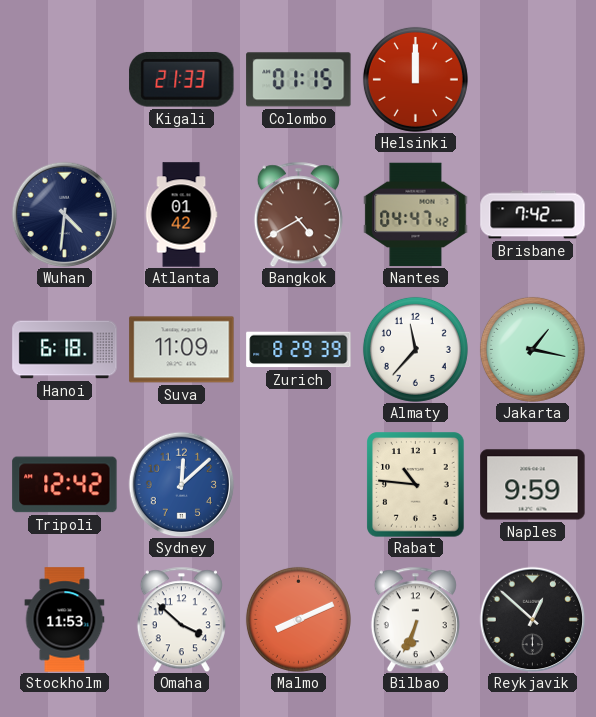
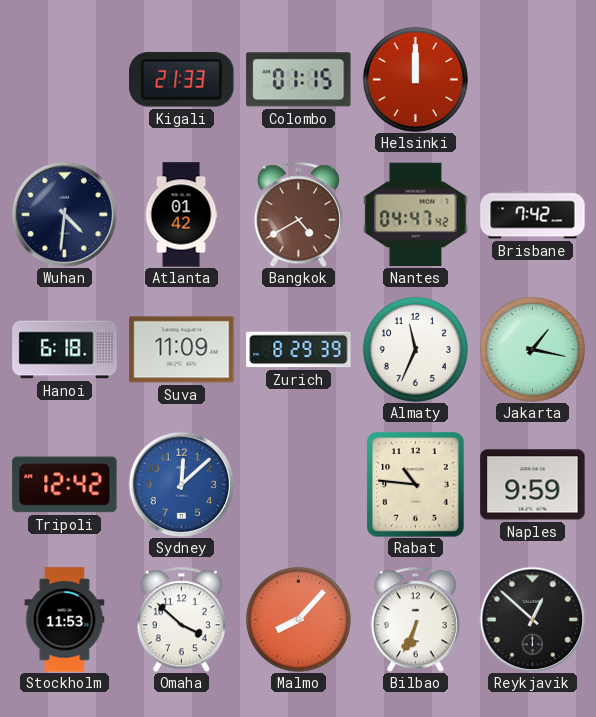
Almaty: 11:37 -> 11:34 (415, 349)
Malmo: 8:11 -> 8:07 (298, 619)
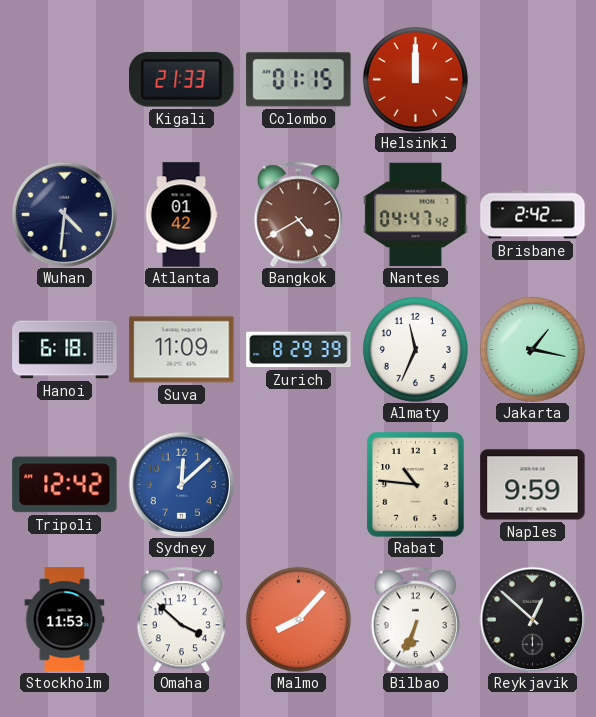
Brisbane: 7:42 -> 2:42 (533, 215)
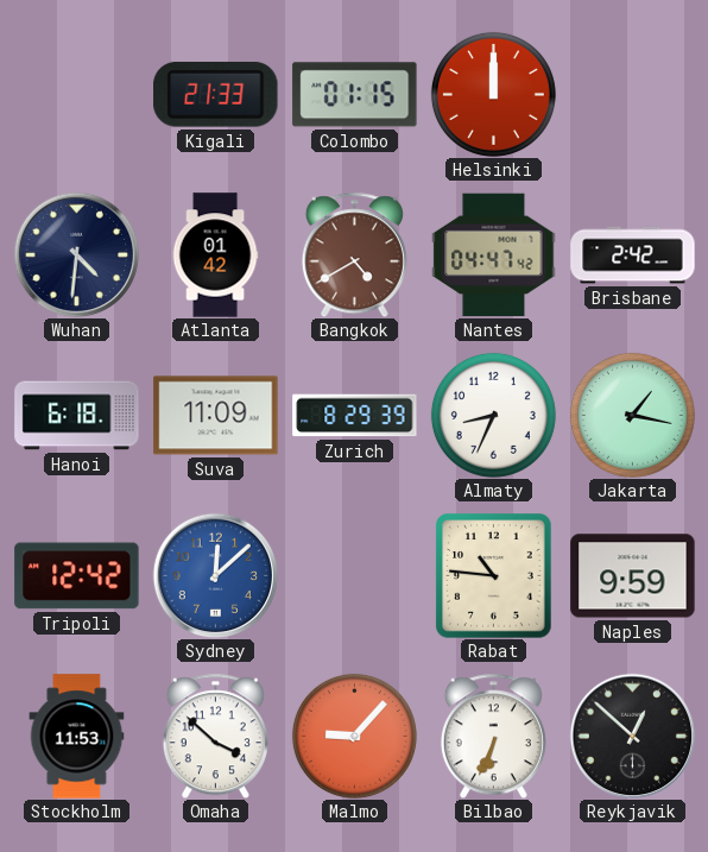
Almaty: 11:34 -> 8:34 (493, 415)
Malmo: 8:07 -> 9:07 (354, 736)
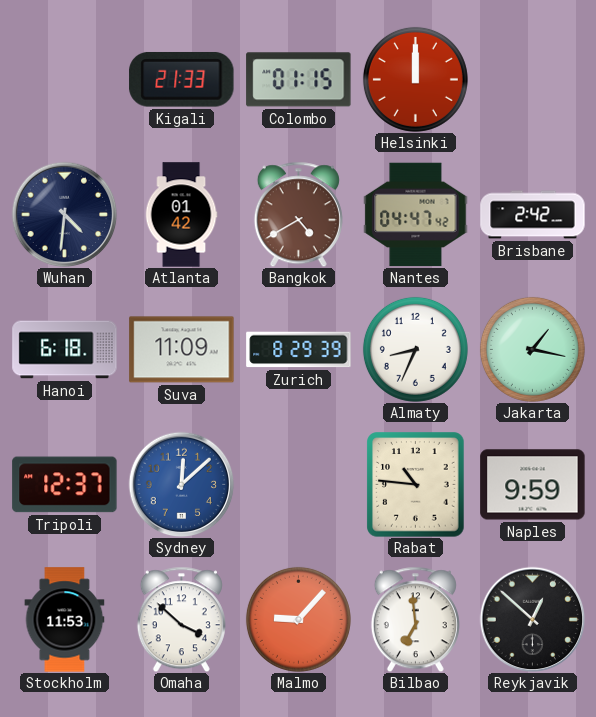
Tripoli: 12:42 -> 12:37 (65, 485)
Bilbao: 6:34 -> 6:59 (415, 619)
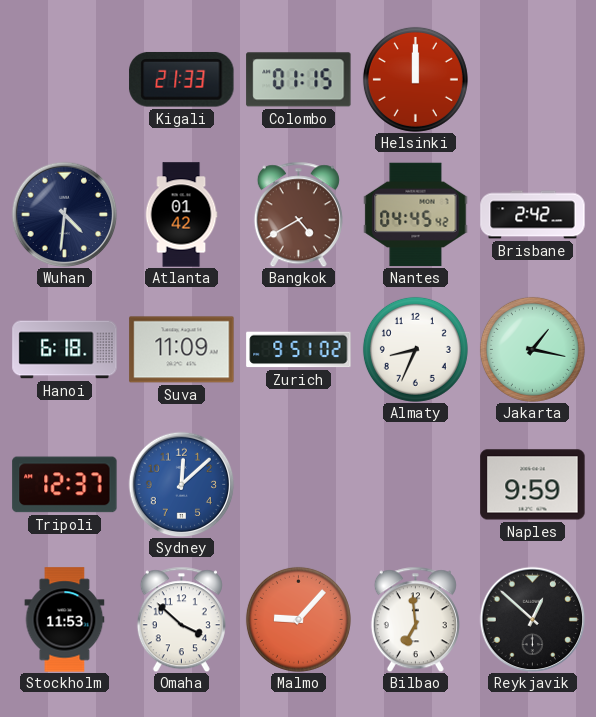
Nantes: 04:47 -> 04:45 (416, 215)
Zurich: 8:29 -> 9:51 (299, 350)
Rabat: 10:46 -> none (416, 485)
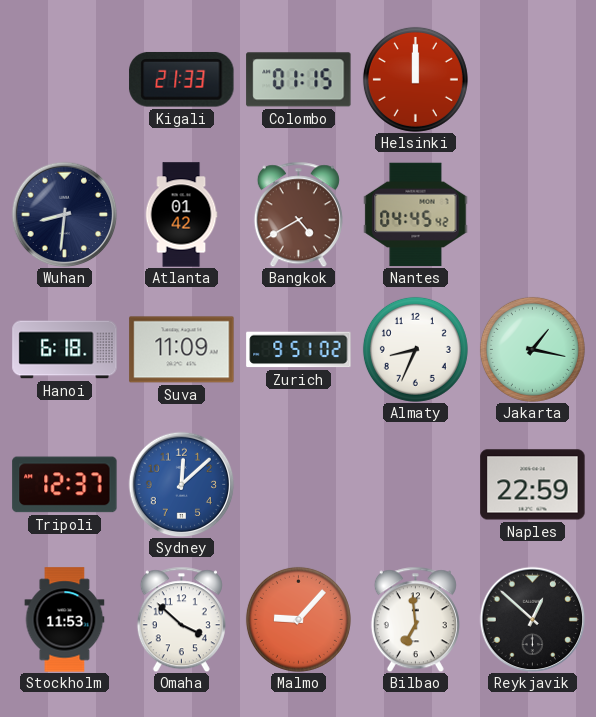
Wuhan: 4:31 -> 8:31 (64, 214)
Brisbane: 2:42 -> none (533, 215)
Naples: 9:59 -> 22:59 (533, 485)
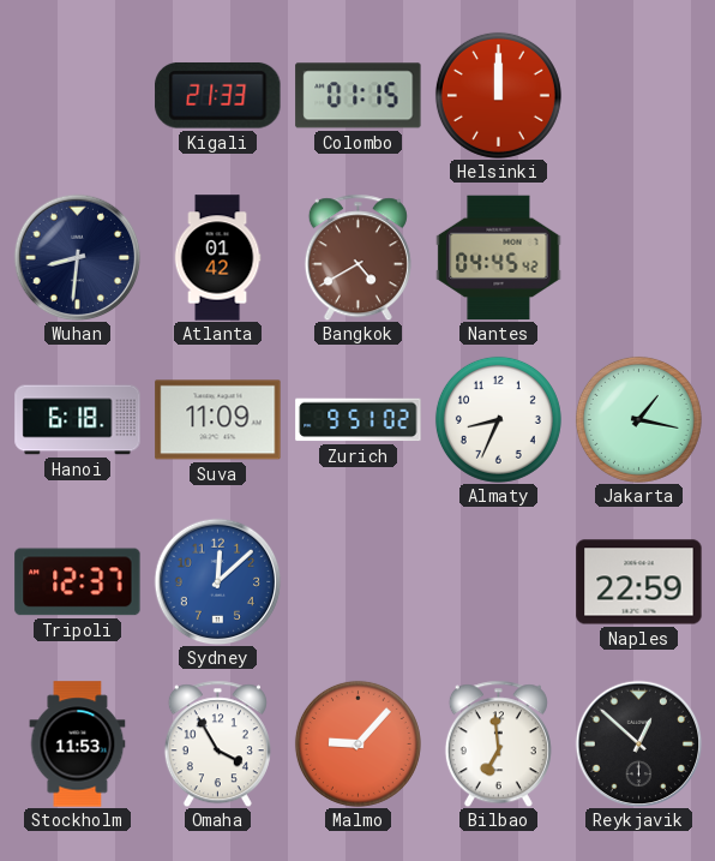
Omaha: 3:52 -> 3:55 (217, 743)
